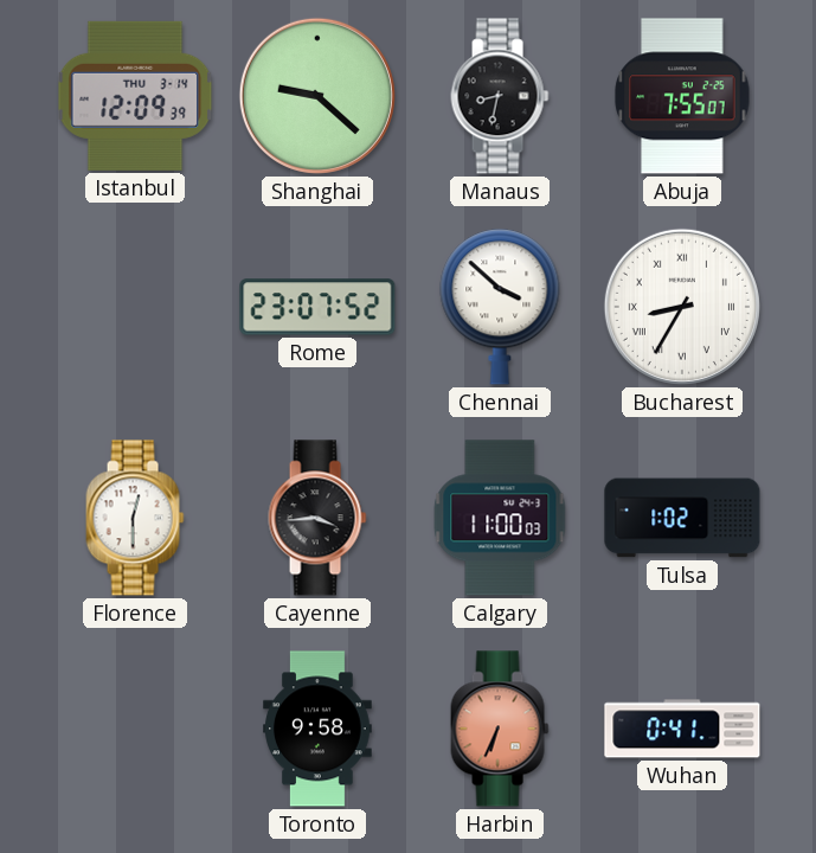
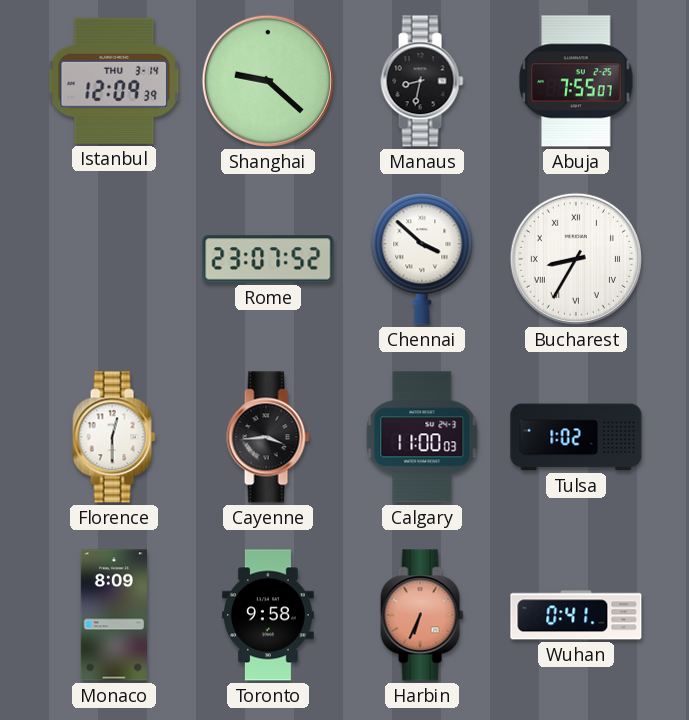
Monaco: none -> 8:09 (114, 615)
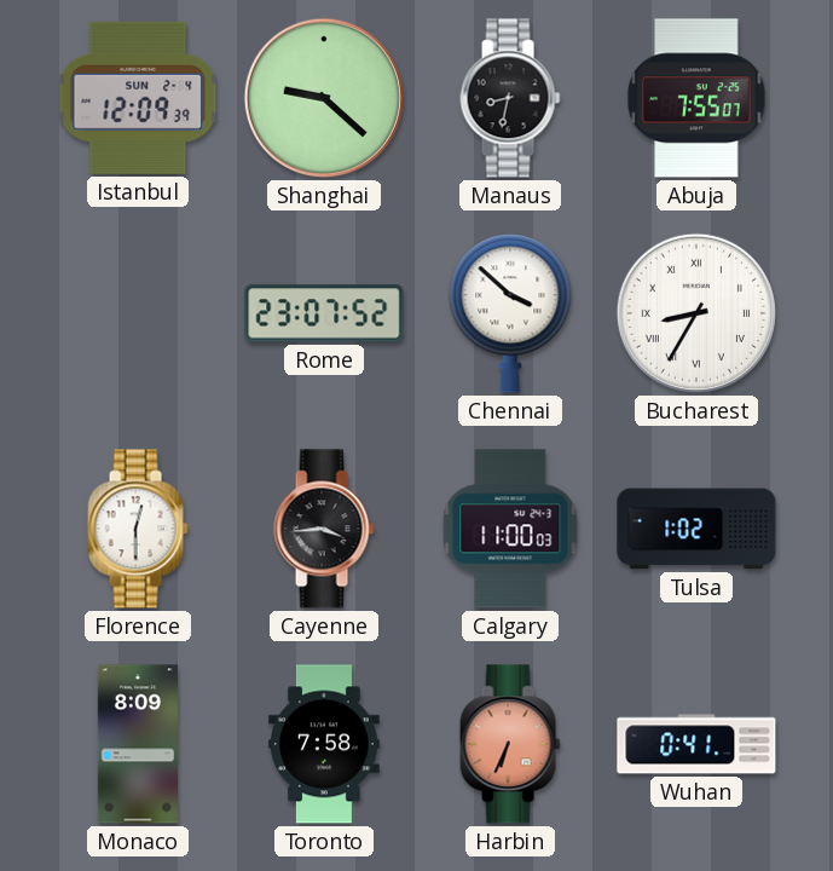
Istanbul date: THU 3-14 -> SUN 2-4 (138, 98)
Toronto: 9:58 -> 7:58 (325, 744)
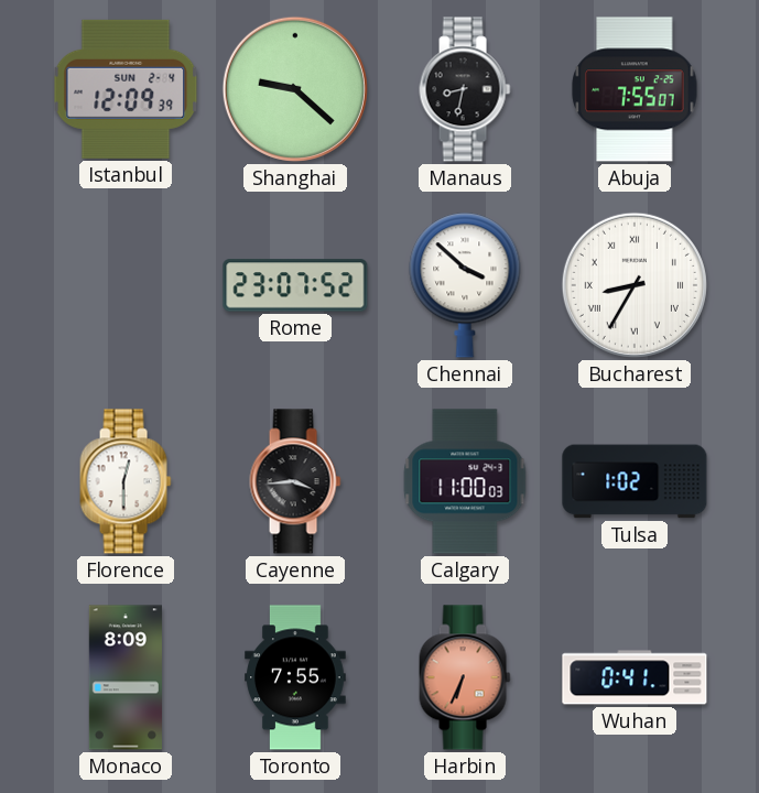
Toronto: 7:58 -> 7:55 (296, 677)
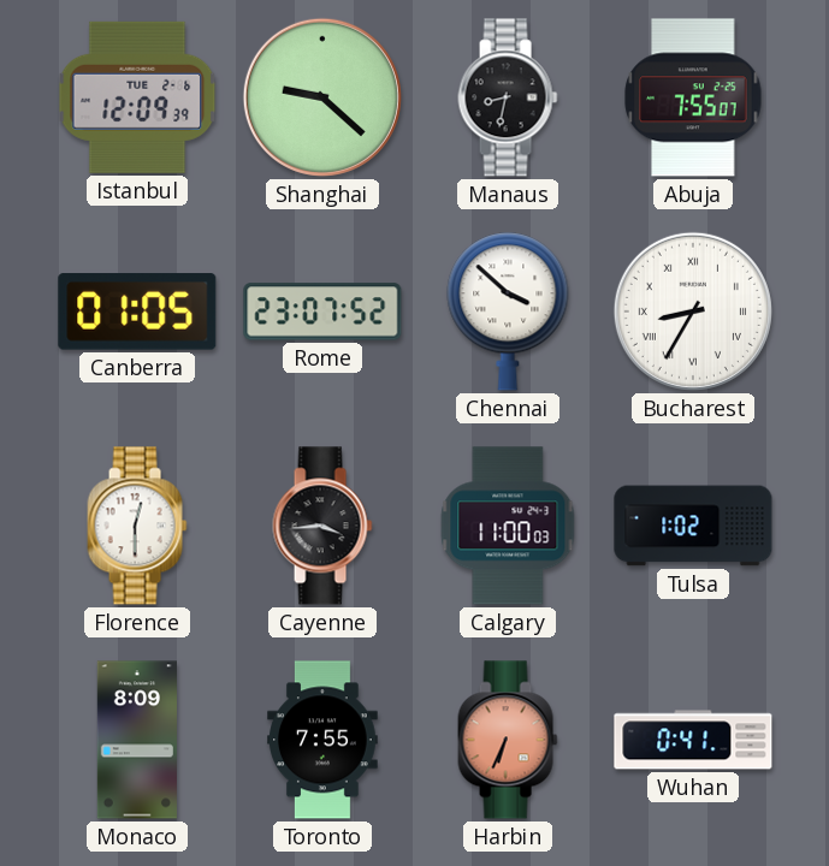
Istanbul date: SUN 2-4 -> TUE 2-6 (137, 97)
Canberra: none -> 01:05 (137, 312)
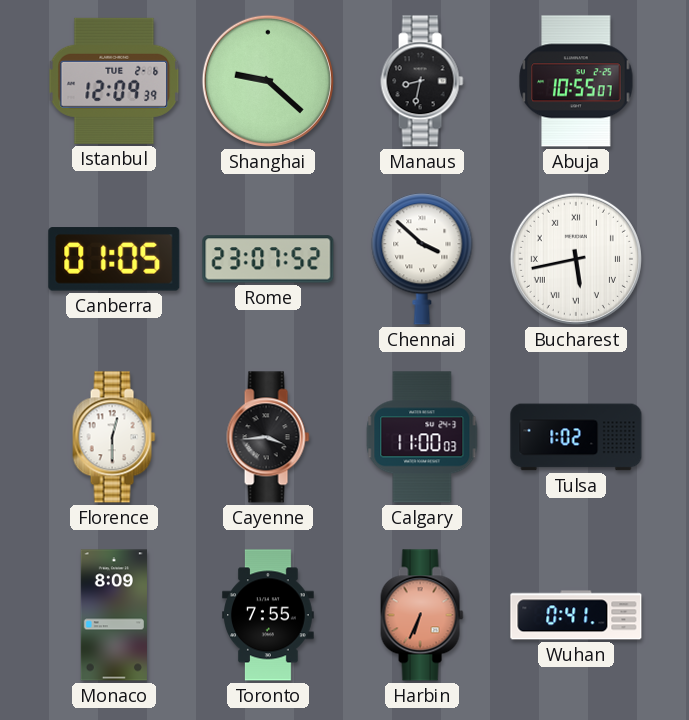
Abuja: 7:55 -> 10:55 (576, 81)
Bucharest: 8:35 -> 5:43 (576, 259)
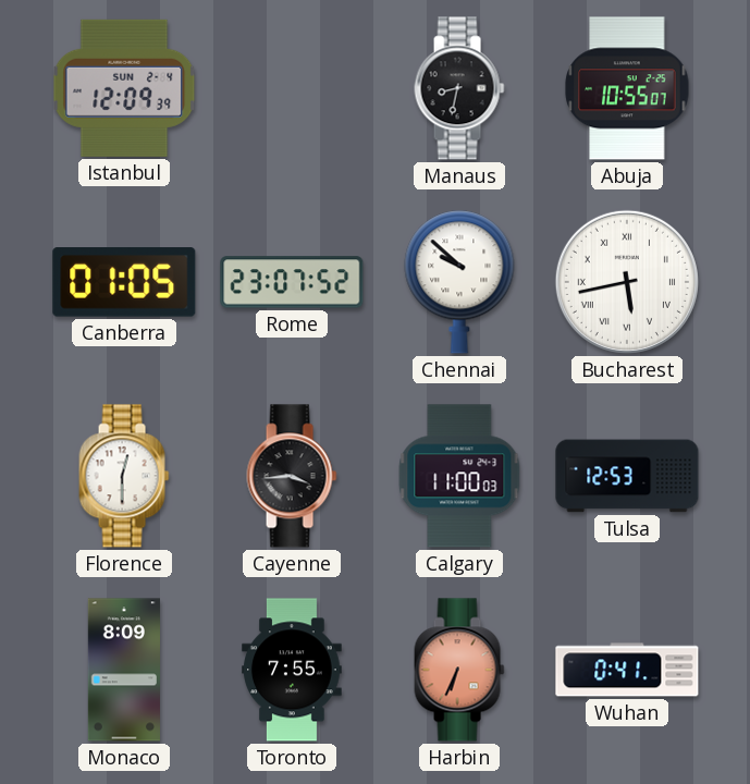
Istanbul date: TUE 2-6 -> SUN 2-4 (124, 88)
Shanghai: 9:22 -> none (268, 81)
Chennai: 3:52 -> 9:52 (459, 282)
Tulsa: 1:02 -> 12:53 (627, 476)
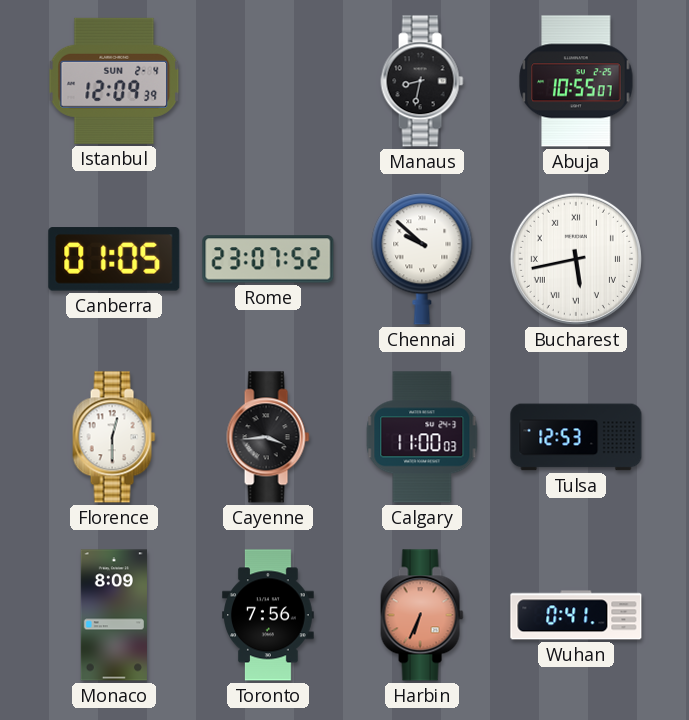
Toronto: 7:55 -> 7:56 (269, 615)
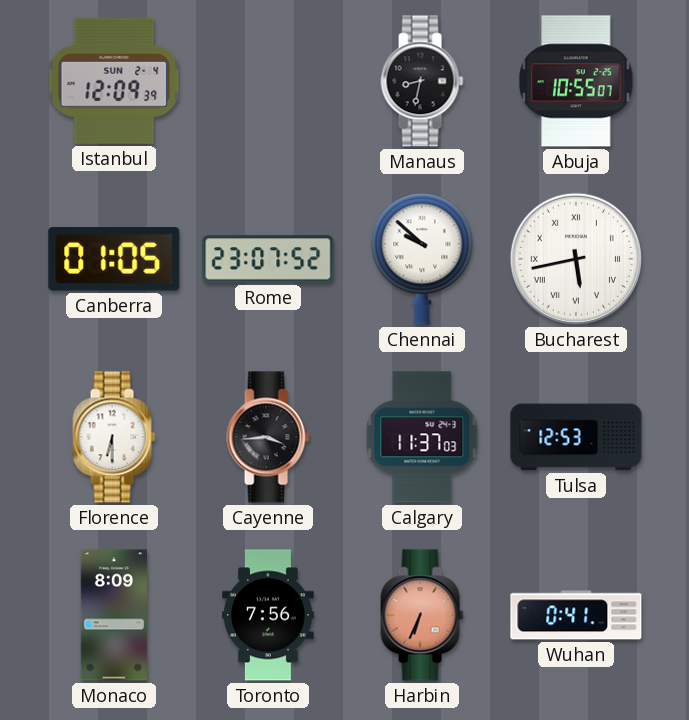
Florence: 12:30 -> 6:30 (114, 437)
Calgary: 11:00 -> 11:37 (422, 437)
